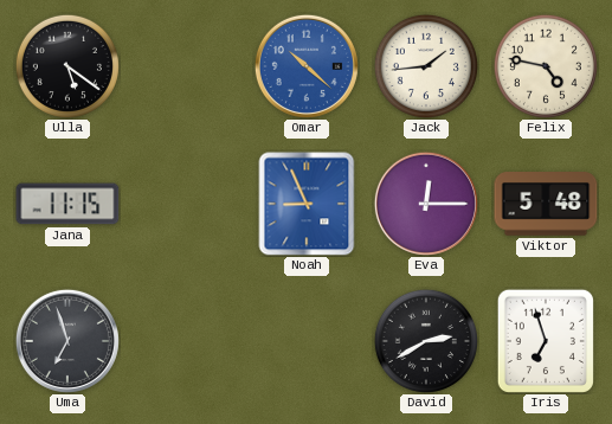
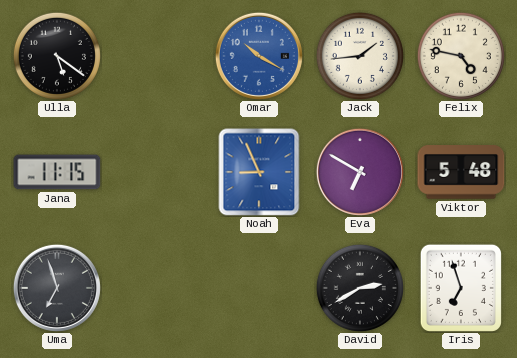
Omar: 10:22 -> 10:20 (259, 56)
Eva: 12:15 -> 6:50 (360, 172)
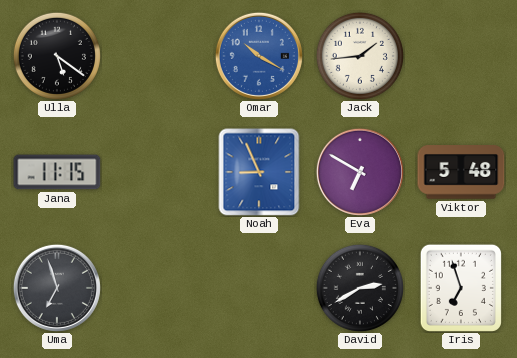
Felix: 4:47 -> none (461, 56)
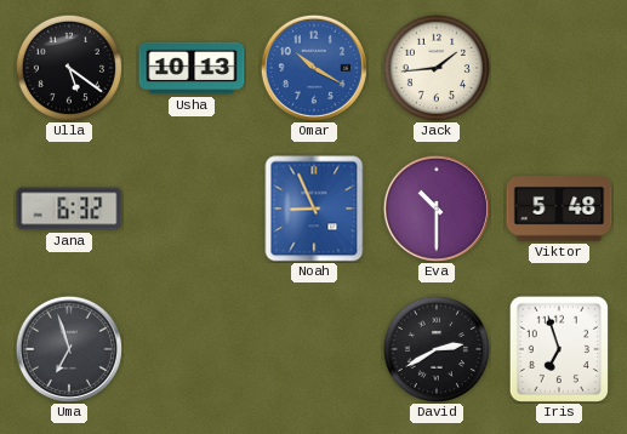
Usha: none -> 10:13 (192, 68)
Jana: 11:15 -> 6:32 (69, 209)
Eva: 6:50 -> 10:30 (437, 209)
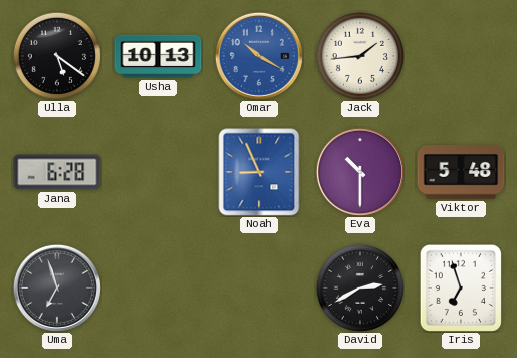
Jana: 6:32 -> 6:28 (57, 172)
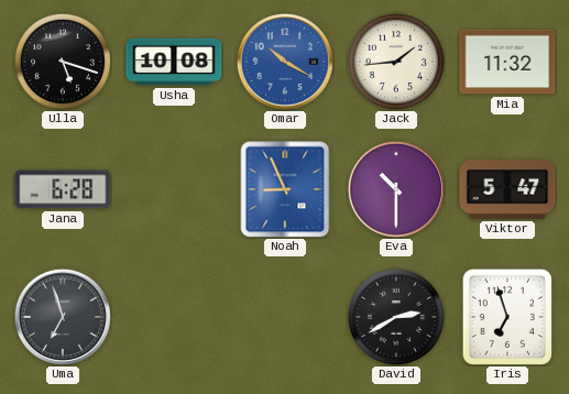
Ulla: 5:21 -> 5:18 (63, 62)
Usha: 10:13 -> 10:08 (174, 62)
Mia: none -> 11:32 (507, 62)
Viktor: 5:48 -> 5:47 (507, 189)
